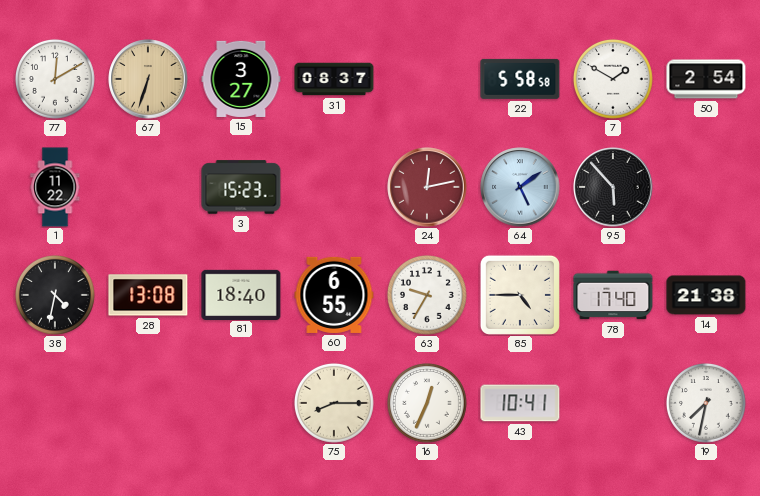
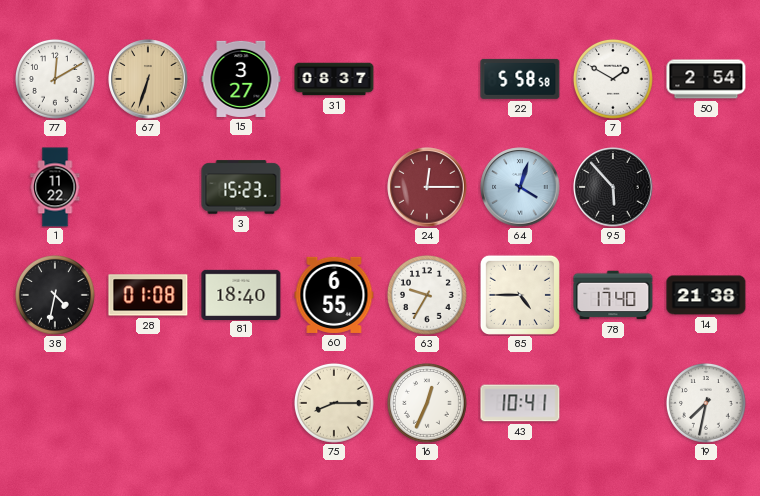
24: 12:13 -> 12:15 (427, 187)
64: 5:09 -> 4:03 (520, 187)
28: 13:08 -> 01:08 (148, 295)
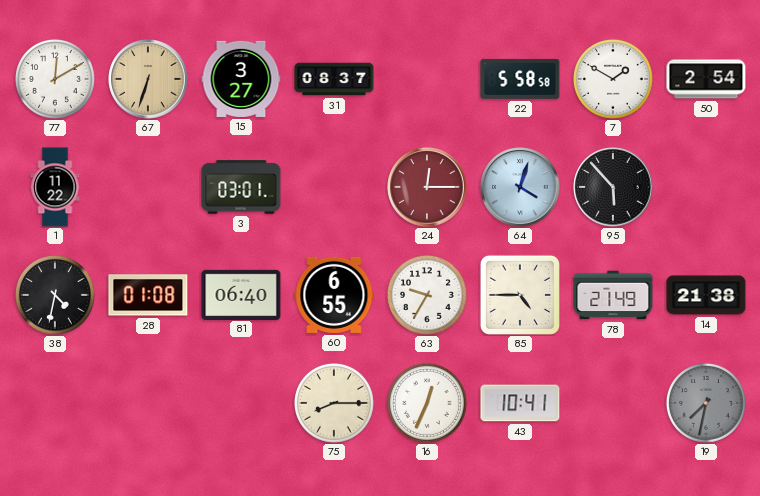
3: 15:23 -> 03:01 (241, 187)
81: 18:40 -> 06:40 (241, 294)
78: 17:40 -> 21:49 (613, 295)
19 dial: white -> grey (706, 403)
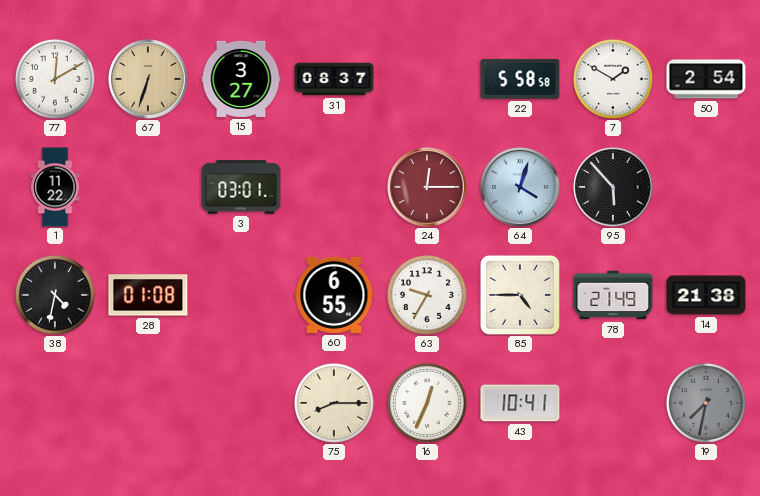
81: 06:40 -> none (241, 294)
